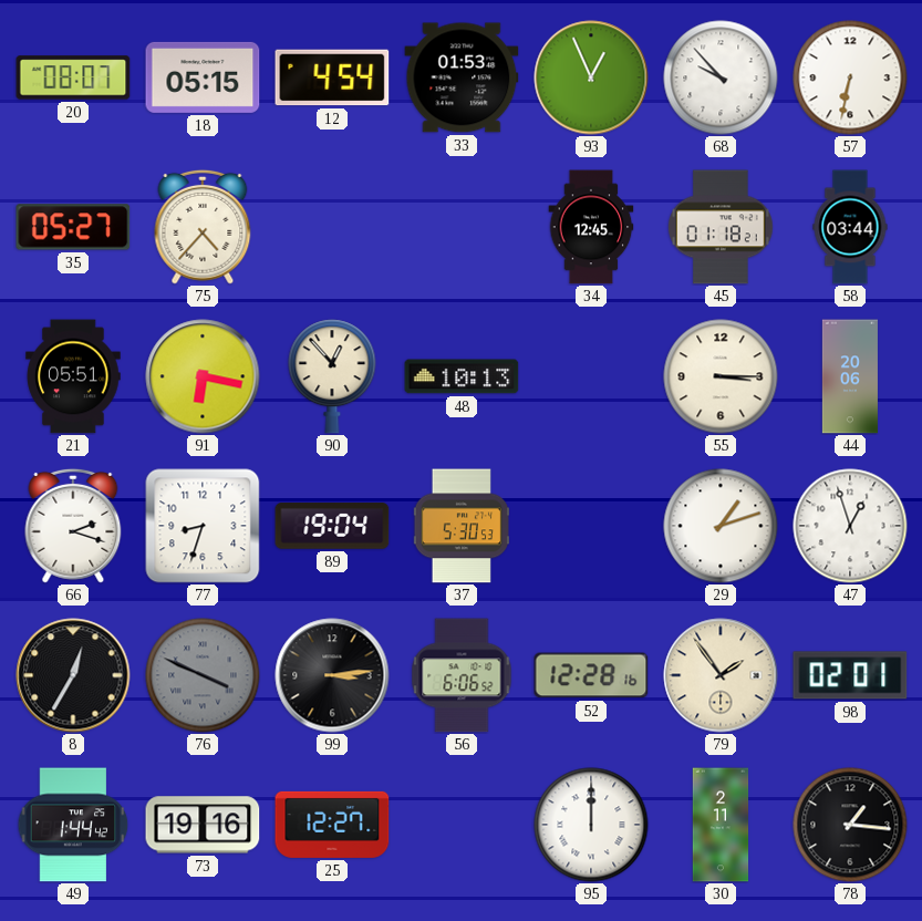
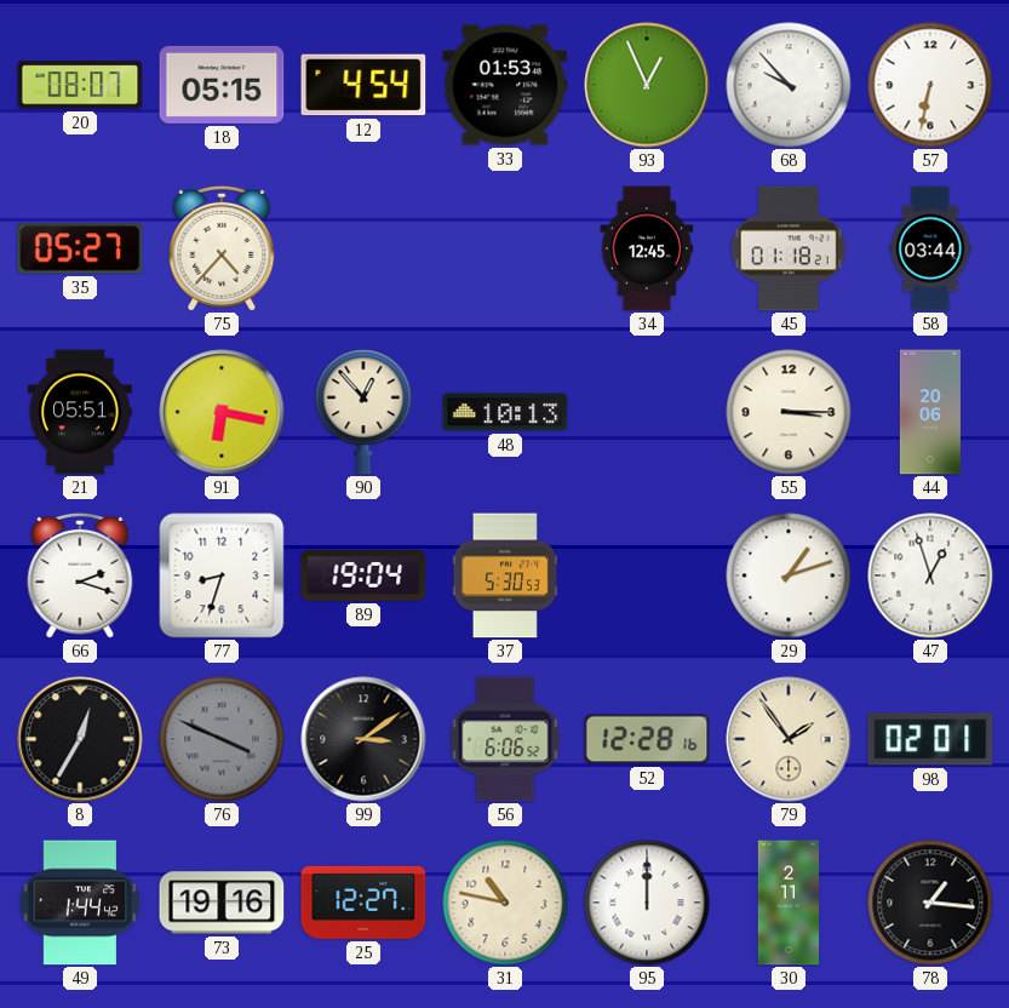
99: 3:14 -> 3:09 (363, 739)
31: none -> 10:47 (505, 903)
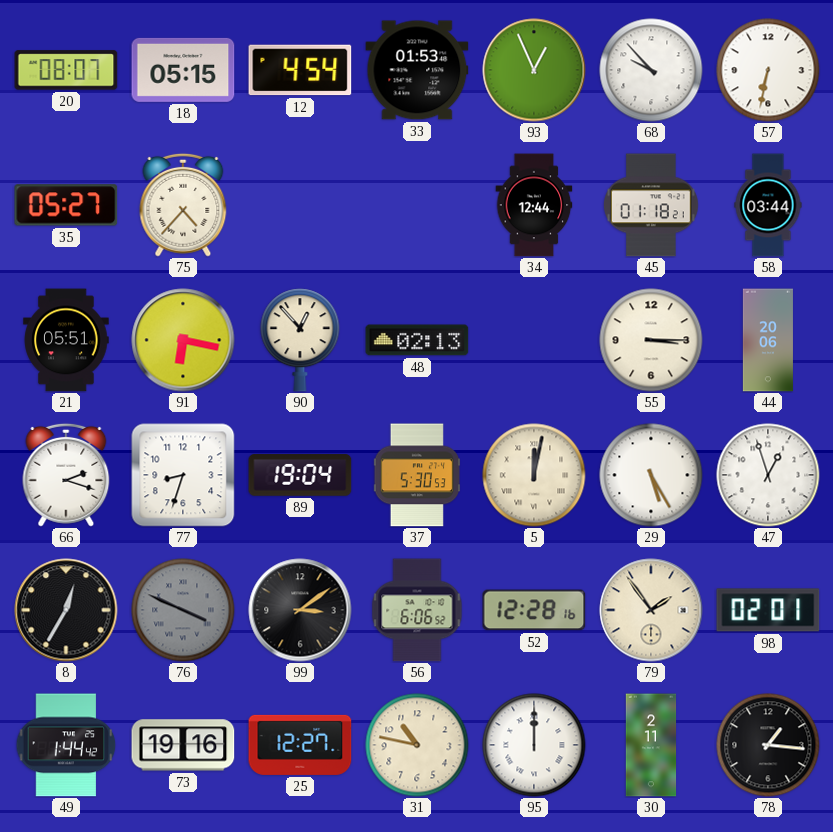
34: 12:45 -> 12:44 (534, 205)
48: 10:13 -> 02:13 (417, 340)
5: none -> 12:02 (534, 475)
29: 1:12 -> 5:25 (651, 475)
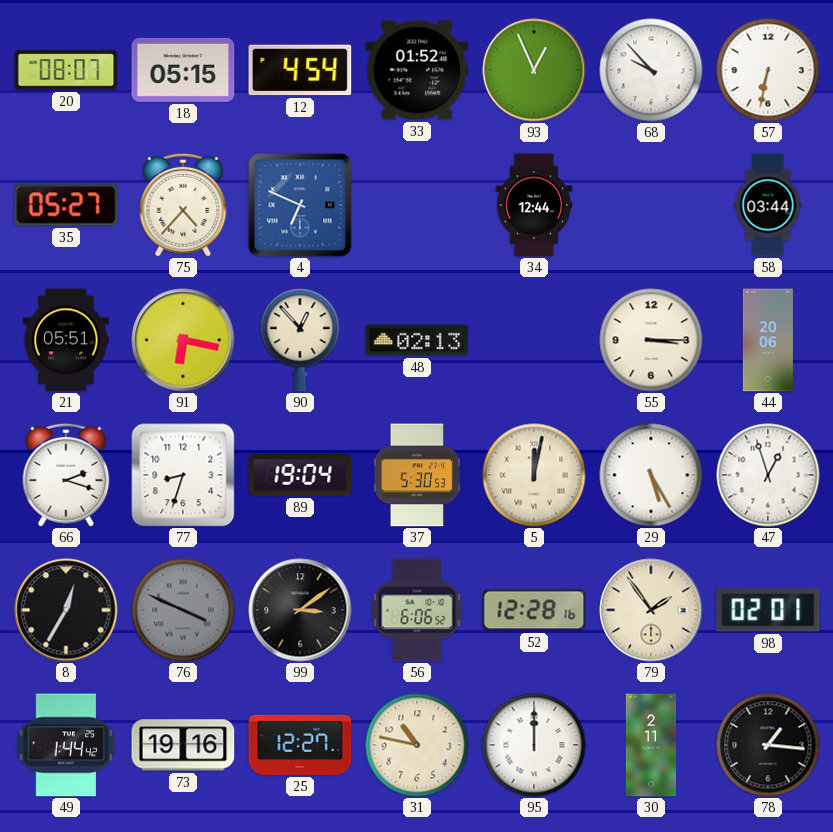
33: 01:53 -> 01:52 (417, 70)
4: none -> 6:49 (300, 205)
45: 01:18 -> none (652, 205)
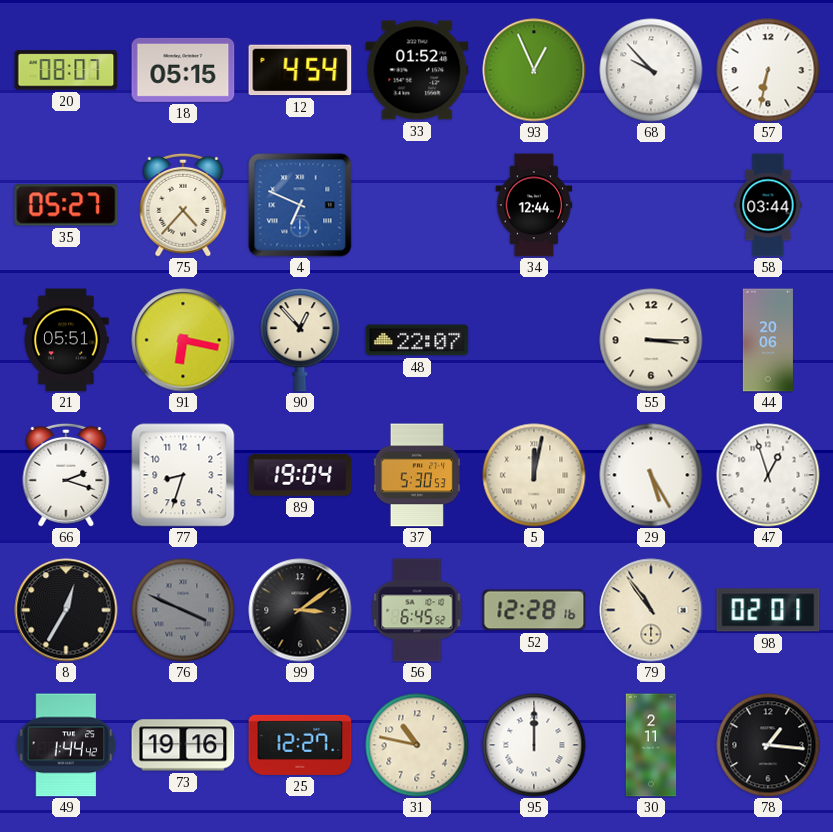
48: 02:13 -> 22:07 (417, 340)
56: 6:06 -> 6:45 (417, 610)
79: 1:54 -> 10:54 (651, 610)
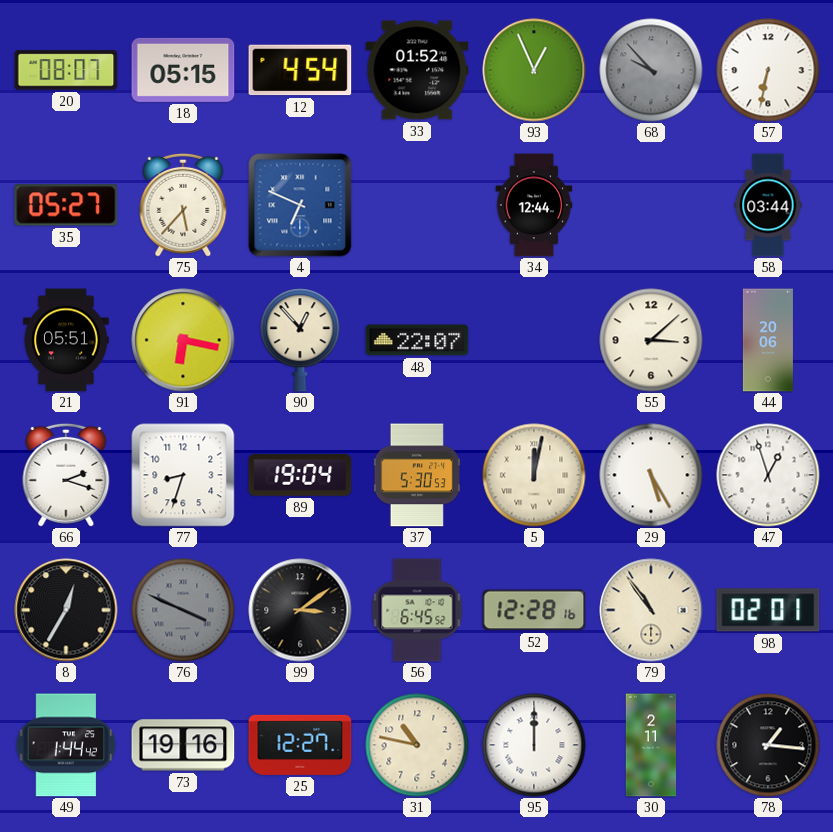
68 dial: white -> grey (651, 70)
75: 4:37 -> 5:37 (183, 205)
55: 3:15 -> 3:08 (651, 340)
